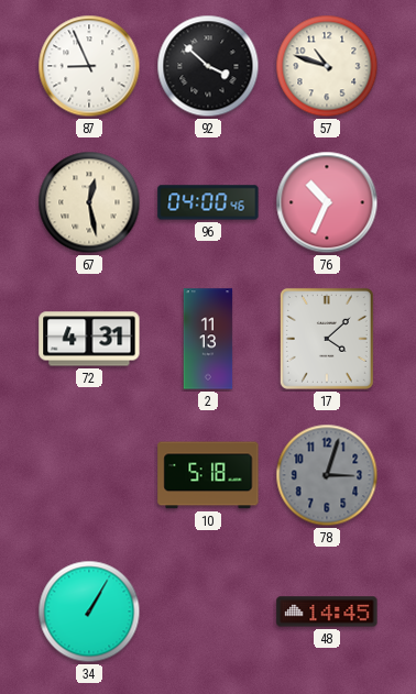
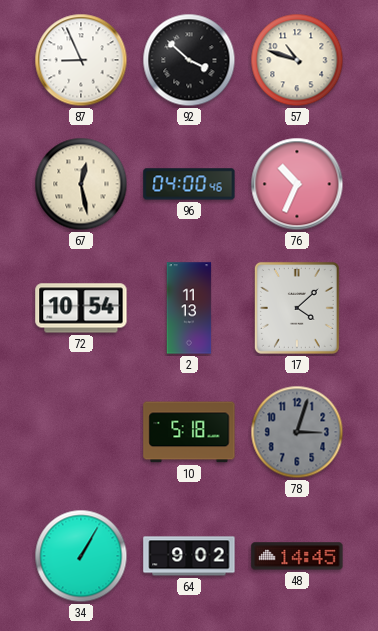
72: 4:31 -> 10:54 (81, 308)
64: none -> 9:02 (189, 556)
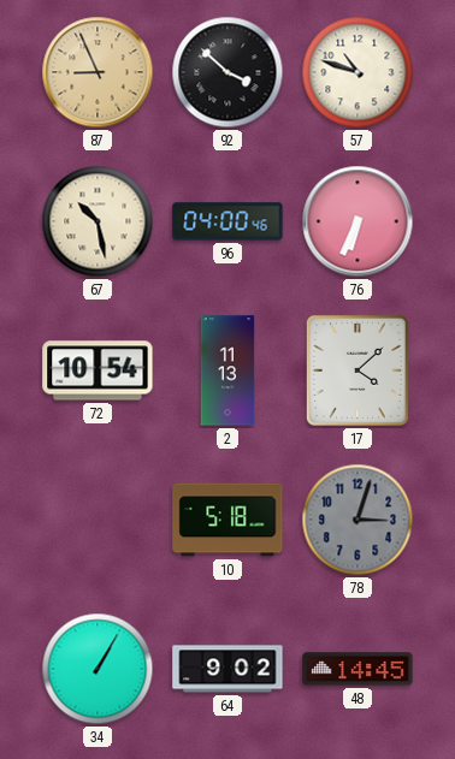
87 dial: white -> champagne (97, 72)
67: 12:28 -> 10:28 (97, 221)
76: 10:34 -> 6:34 (357, 221)
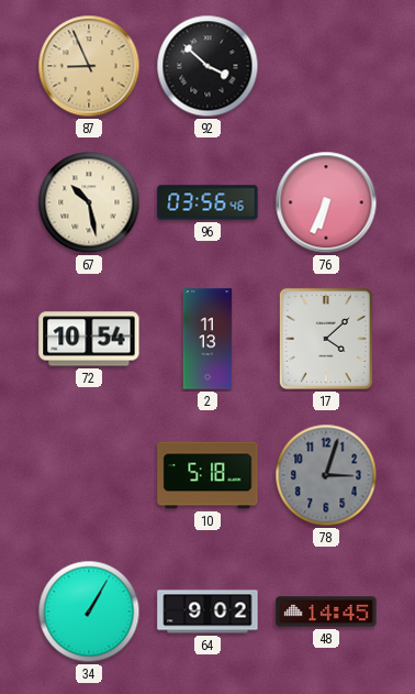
57: 10:48 -> none (357, 72)
96: 04:00 -> 03:56 (207, 202)
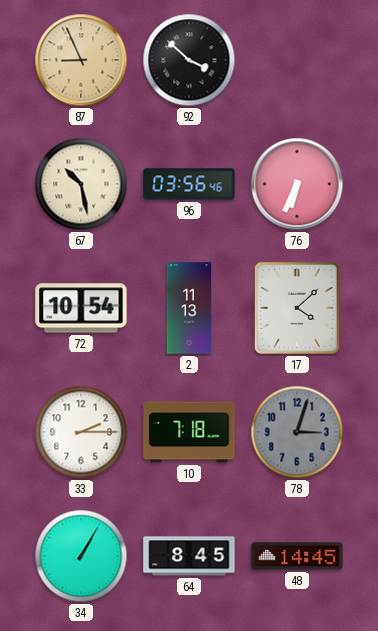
33: none -> 2:15 (81, 432)
10: 5:18 -> 7:18 (189, 432)
64: 9:02 -> 8:45 (189, 556)
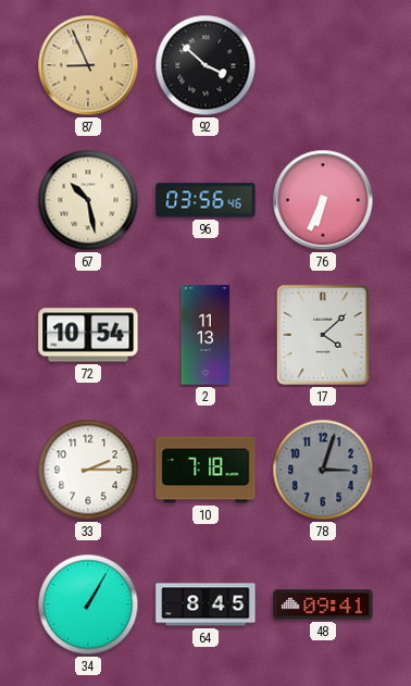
48: 14:45 -> 09:41 (323, 604)
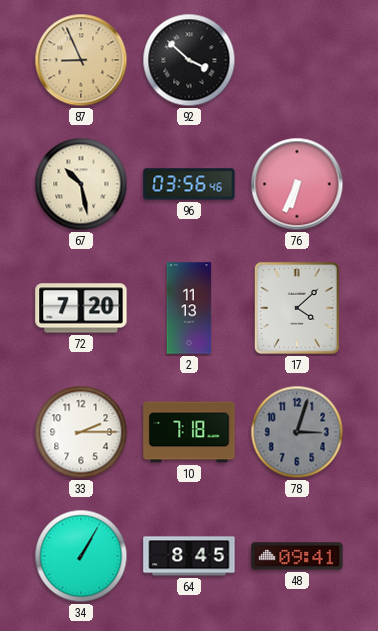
72: 10:54 -> 7:20 (81, 308)
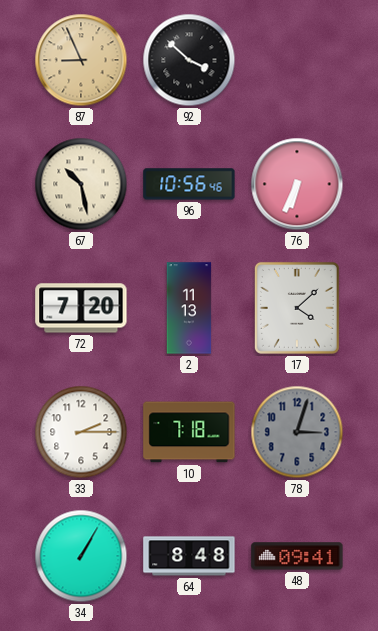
96: 03:56 -> 10:56 (189, 184)
64: 8:45 -> 8:48 (189, 556)
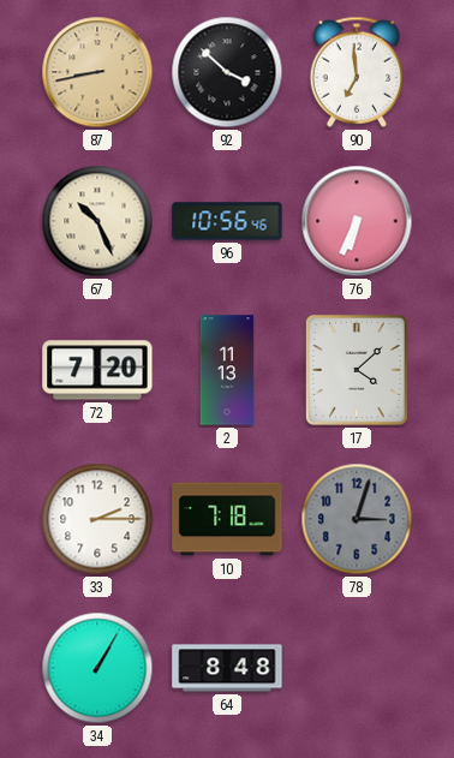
87: 8:56 -> 8:43 (97, 72)
90: none -> 6:59 (357, 72)
67: 10:28 -> 10:26 (97, 221)
48: 09:41 -> none (297, 556)
